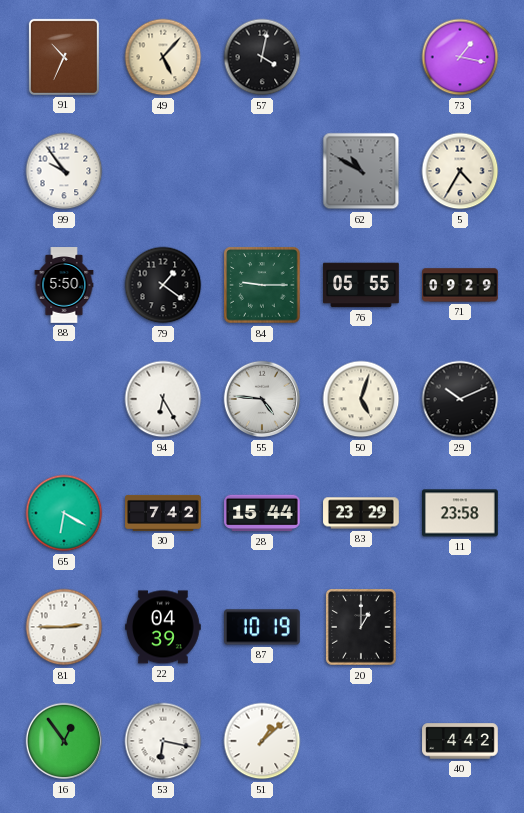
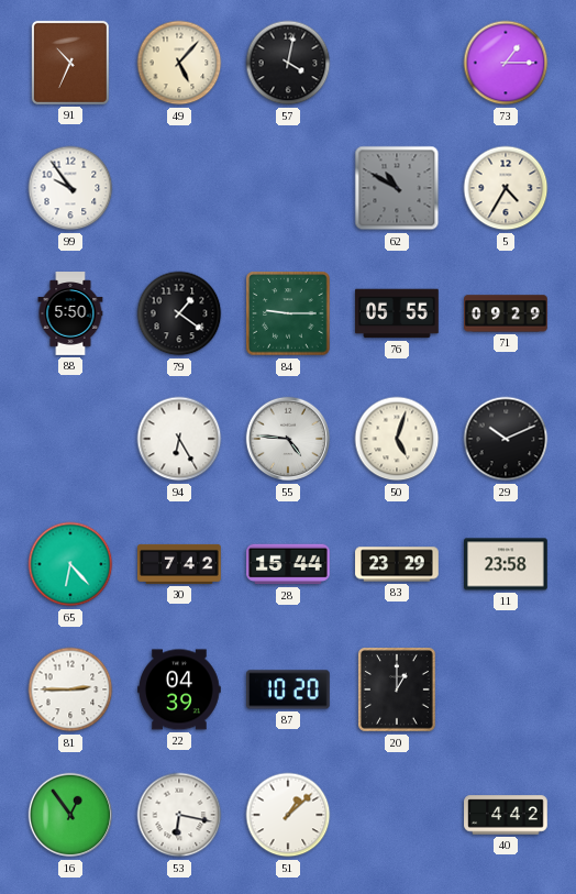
73: 1:17 -> 1:15 (506, 63)
65: 6:20 -> 6:23 (70, 564)
87: 10:19 -> 10:20 (289, 689)
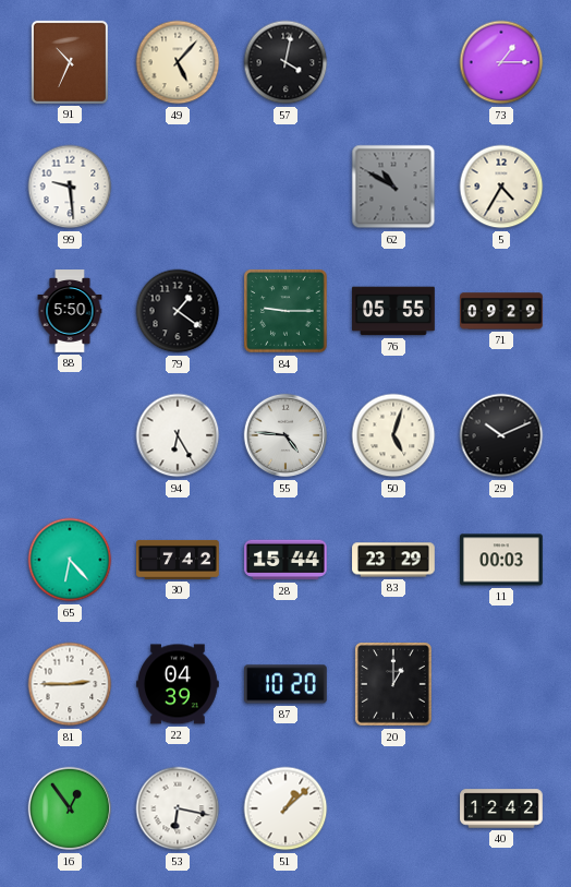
99: 9:54 -> 9:29 (70, 187)
11: 23:58 -> 00:03 (502, 560)
40: 4:42 -> 12:42 (501, 808)
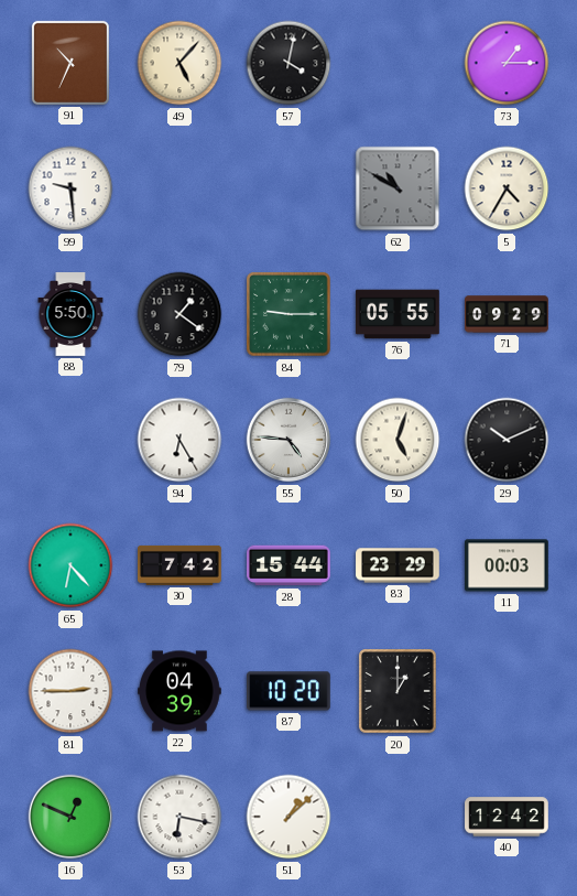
16: 12:54 -> 12:49 (70, 817)
